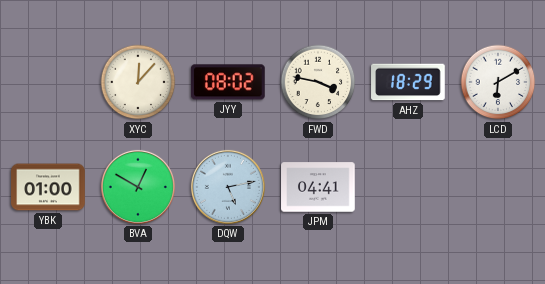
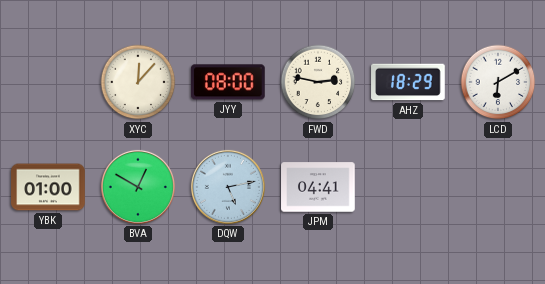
JYY: 08:02 -> 08:00 (229, 82)
FWD: 3:47 -> 2:47 (318, 82)
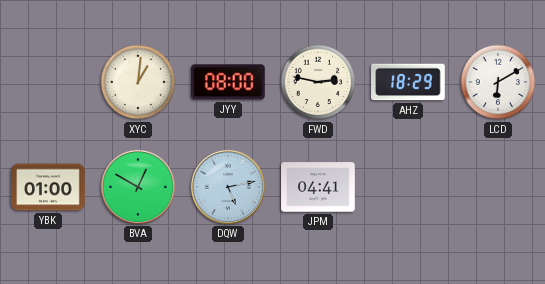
XYC: 12:07 -> 1:01 (138, 82)
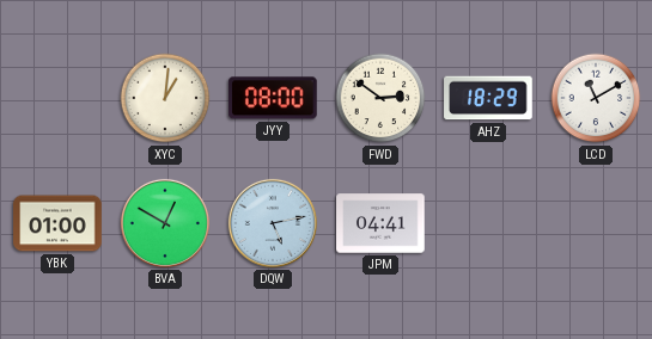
FWD: 2:47 -> 2:51 (380, 98)
LCD: 6:10 -> 11:10 (596, 98)
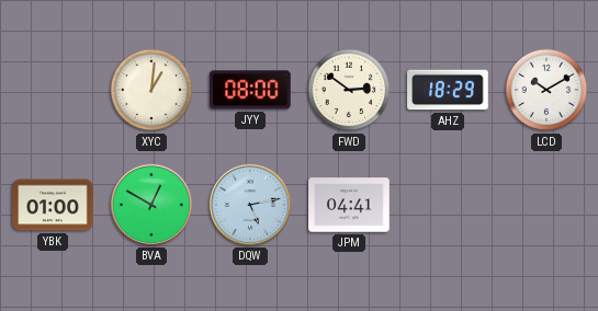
LCD: 11:10 -> 10:10 (546, 90)
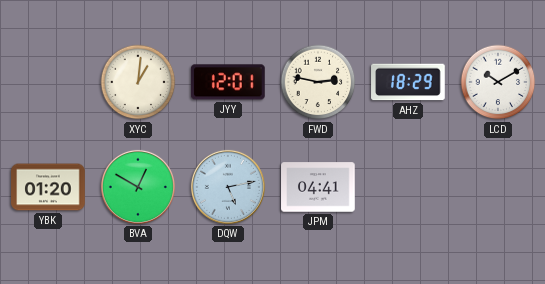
JYY: 08:00 -> 12:01 (229, 82)
FWD: 2:51 -> 2:47 (318, 82)
YBK: 01:00 -> 01:20 (48, 187)
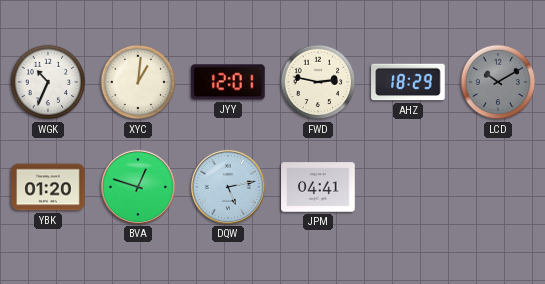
WGK: none -> 10:34 (48, 82)
LCD dial: white -> grey (498, 82)
BVA: 12:50 -> 12:48 (138, 187)
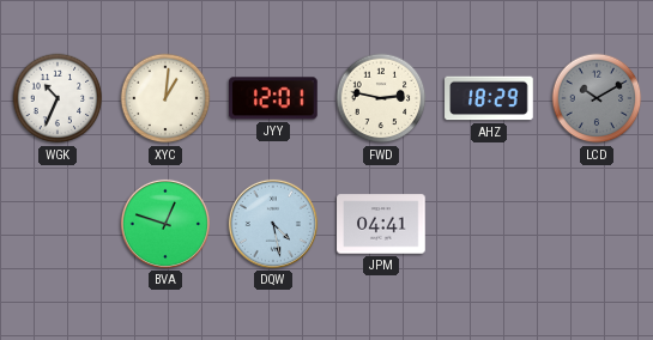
YBK: 01:20 -> none (48, 187)
DQW: 5:13 -> 4:28 (273, 224)
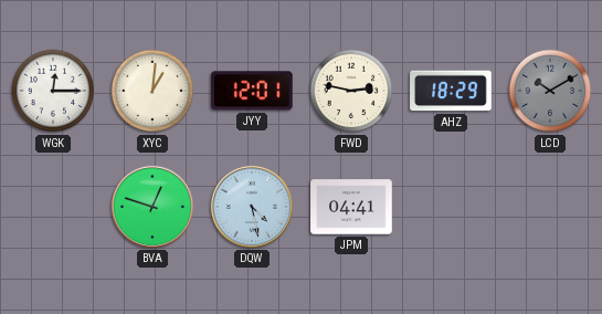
WGK: 10:34 -> 12:15 (53, 91)
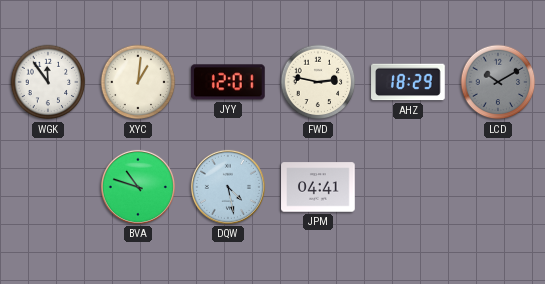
WGK: 12:15 -> 11:54 (48, 82)
BVA: 12:48 -> 10:48 (138, 187)
